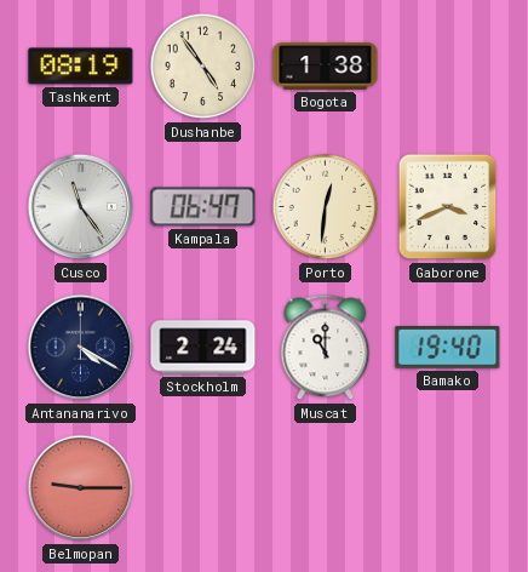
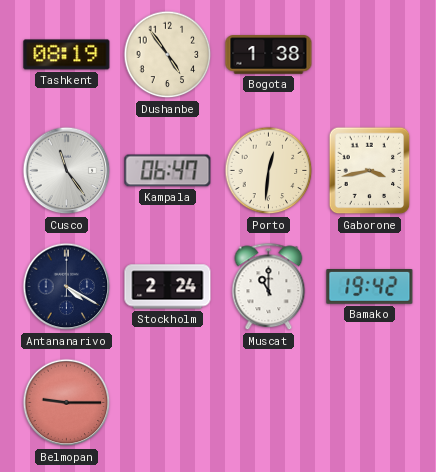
Gaborone: 3:41 -> 3:43 (370, 171)
Bamako: 19:40 -> 19:42 (370, 287)
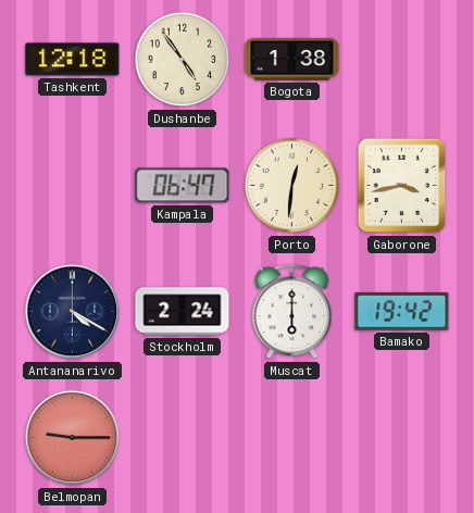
Tashkent: 08:19 -> 12:18 (73, 60)
Cusco: 11:24 -> none (67, 171)
Muscat: 11:00 -> 6:00 (292, 312)
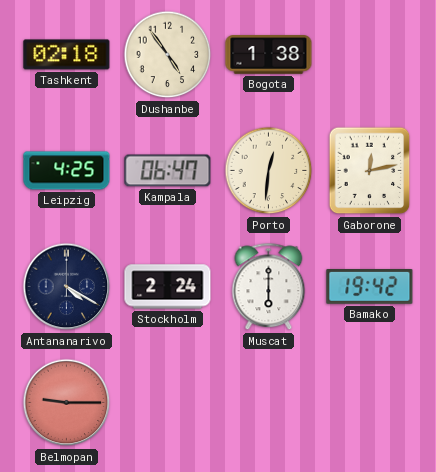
Tashkent: 12:18 -> 02:18 (67, 55)
Leipzig: none -> 4:25 (67, 171)
Gaborone: 3:43 -> 12:13 (370, 171)
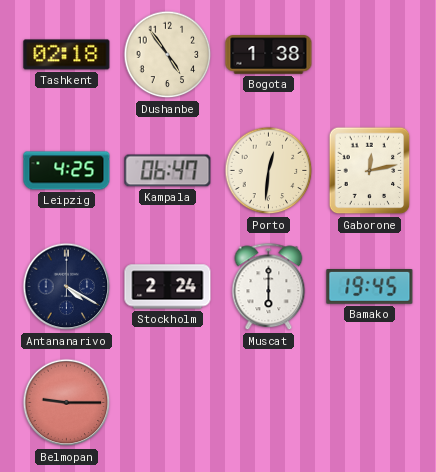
Bamako: 19:42 -> 19:45 (370, 287)
